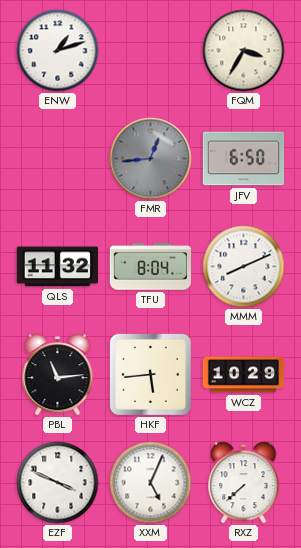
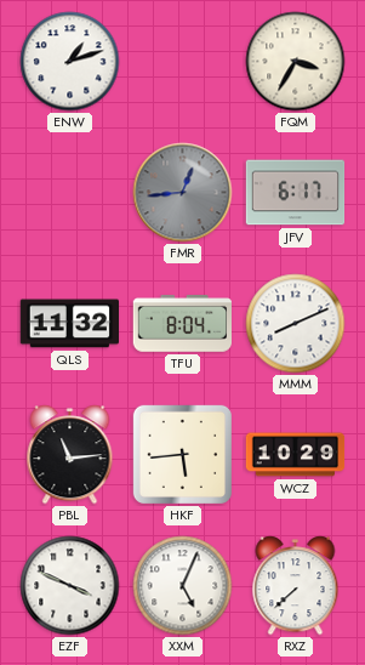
JFV: 6:50 -> 6:17 (296, 193)
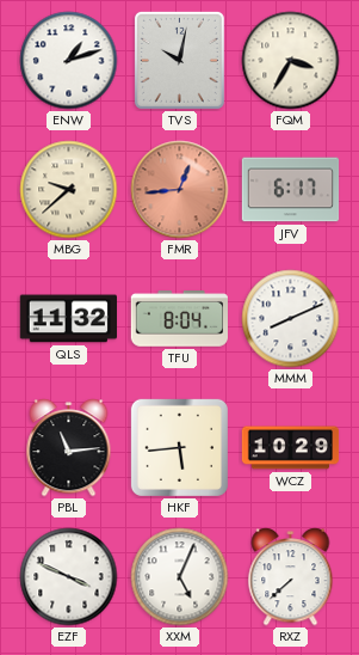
TVS: none -> 10:02 (179, 60)
MBG: none -> 9:38 (69, 190)
FMR dial: grey -> salmon (180, 190)
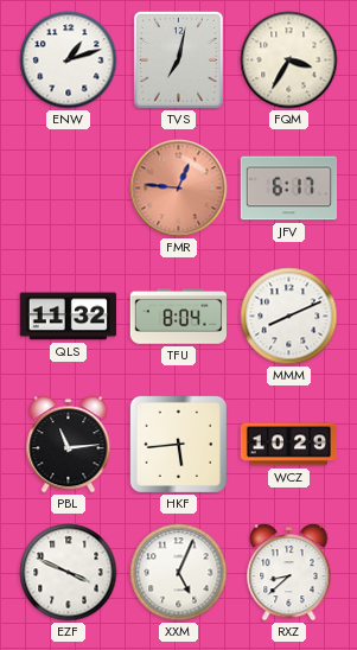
TVS: 10:02 -> 7:02 (178, 59)
MBG: 9:38 -> none (69, 190)
FMR: 12:44 -> 12:46 (179, 189)
RXZ: 7:38 -> 8:38 (289, 573)
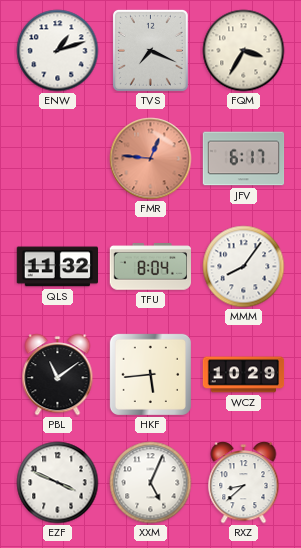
TVS: 7:02 -> 7:19 (150, 50)
MMM: 8:11 -> 8:06 (244, 267)
PBL: 11:14 -> 11:09 (58, 375)
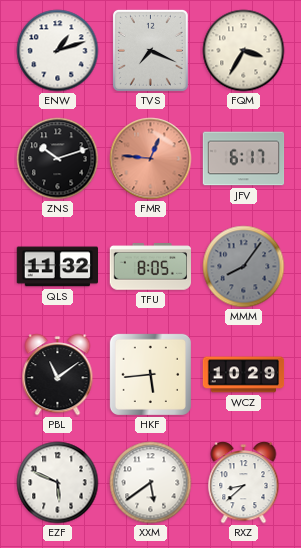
ZNS: none -> 10:12 (58, 159)
TFU: 8:04 -> 8:05 (150, 267)
MMM dial: white -> grey (244, 267)
EZF: 3:49 -> 5:49 (58, 483)
XXM: 5:04 -> 5:39 (151, 483)
